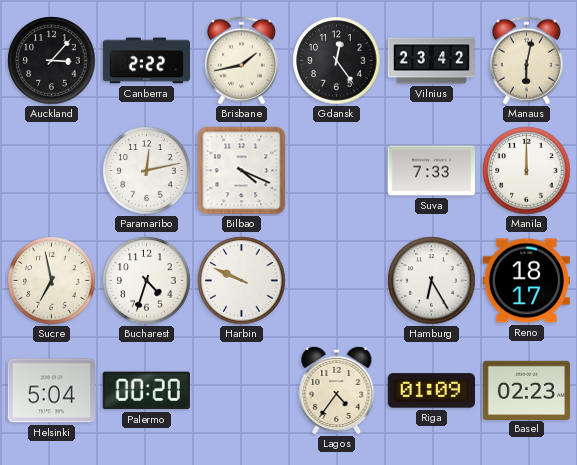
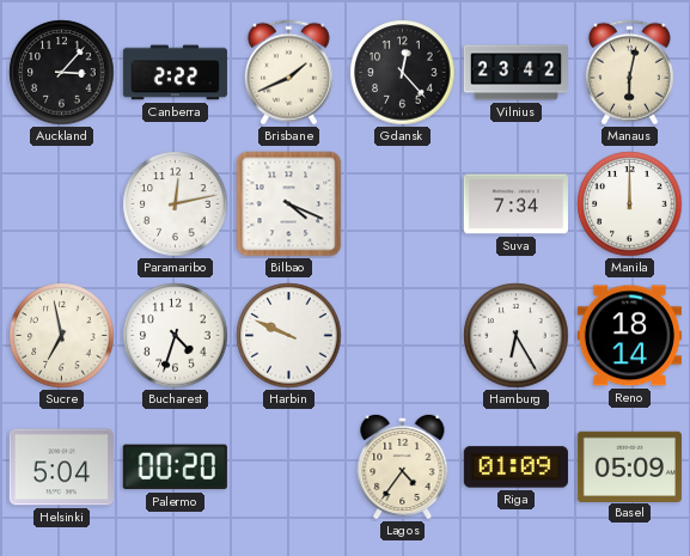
Brisbane: 1:43 -> 1:41 (288, 73)
Gdansk: 12:24 -> 12:23 (403, 73)
Suva: 7:33 -> 7:34 (515, 204)
Reno: 18:17 -> 18:14 (629, 336)
Basel: 02:23 -> 05:09 (629, 466)
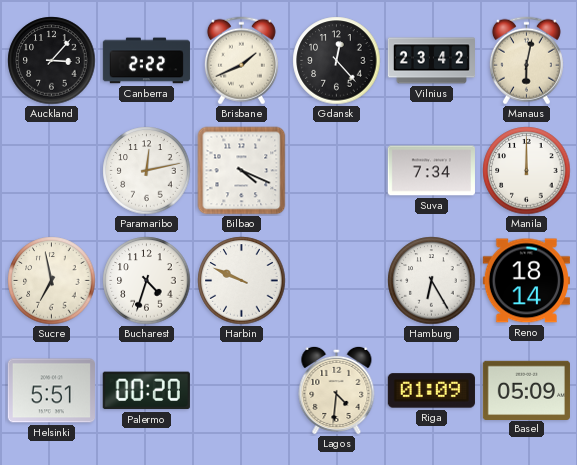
Helsinki: 5:04 -> 5:51 (51, 391)
Lagos: 4:36 -> 4:31 (337, 390)
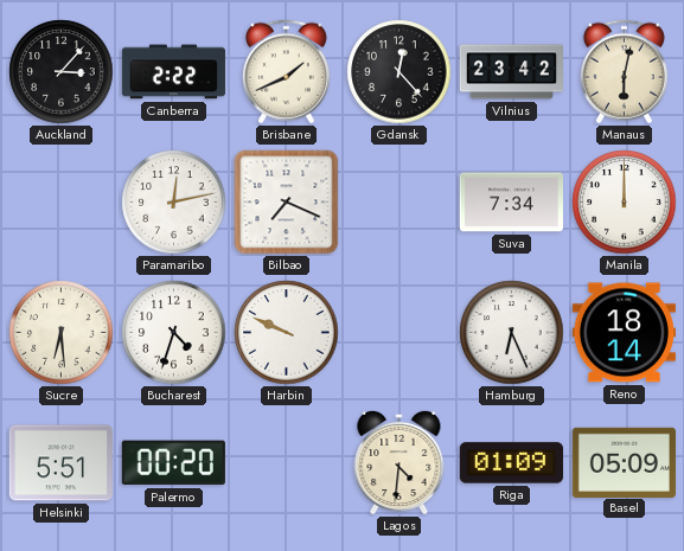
Bilbao: 4:19 -> 7:19 (287, 203)
Sucre: 6:58 -> 6:29 (62, 333)
Hamburg: 6:25 -> 6:26 (512, 333)
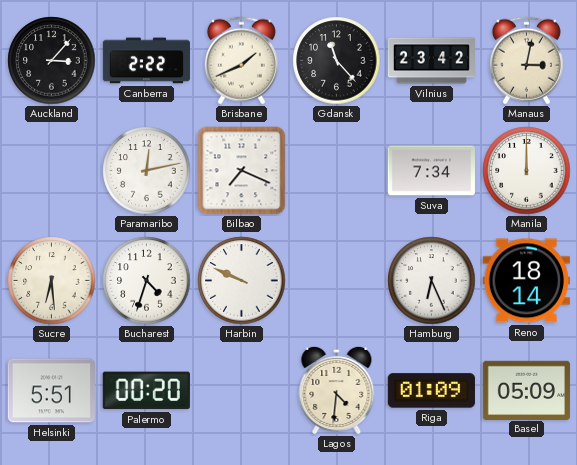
Gdansk: 12:23 -> 11:23 (337, 61)
Manaus: 6:02 -> 3:02 (526, 61)
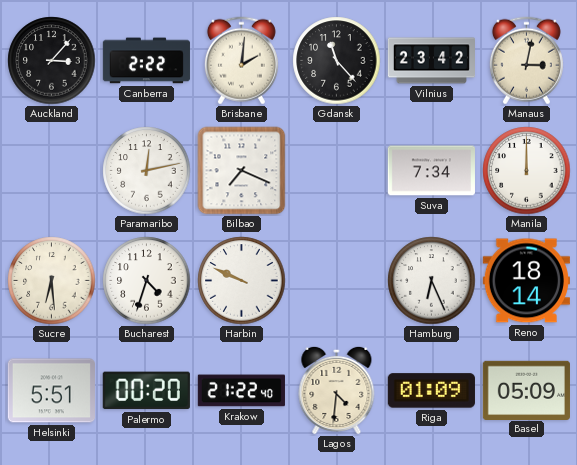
Brisbane: 1:41 -> 2:01 (241, 61)
Krakow: none -> 21:22 (241, 391)
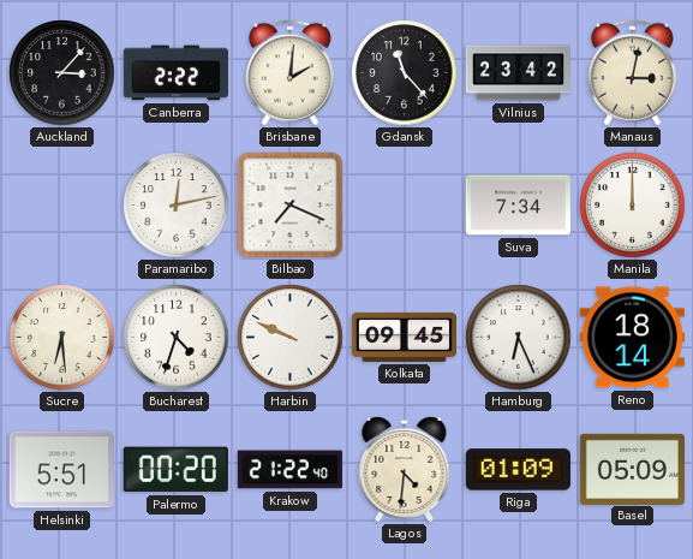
Kolkata: none -> 09:45 (404, 337)
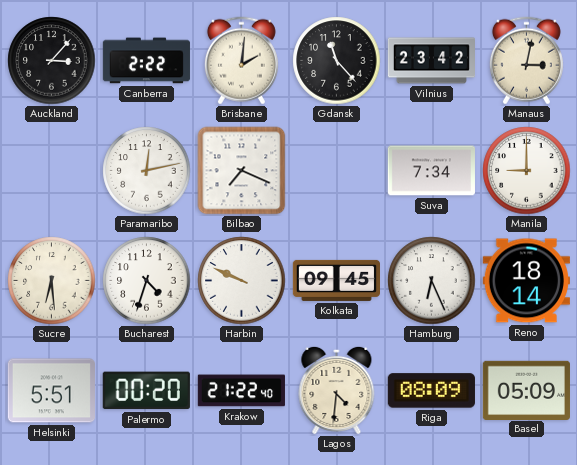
Manila: 12:00 -> 9:00 (527, 171)
Riga: 01:09 -> 08:09 (431, 391)
